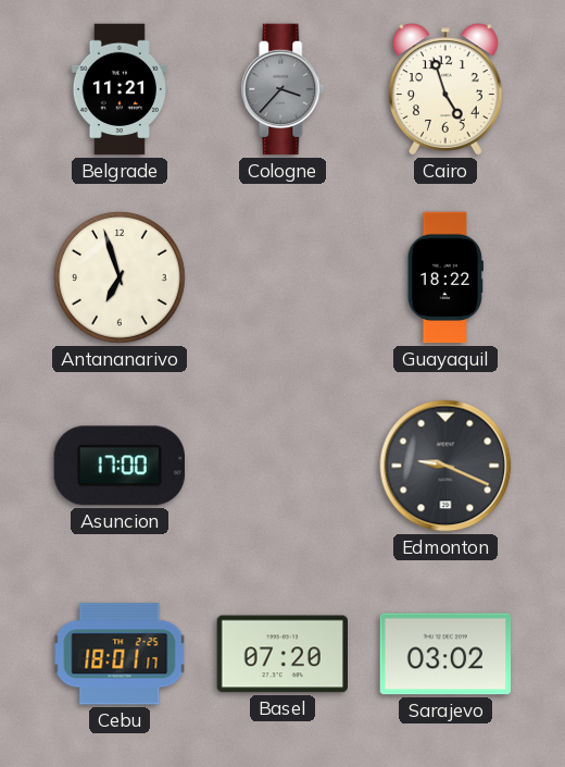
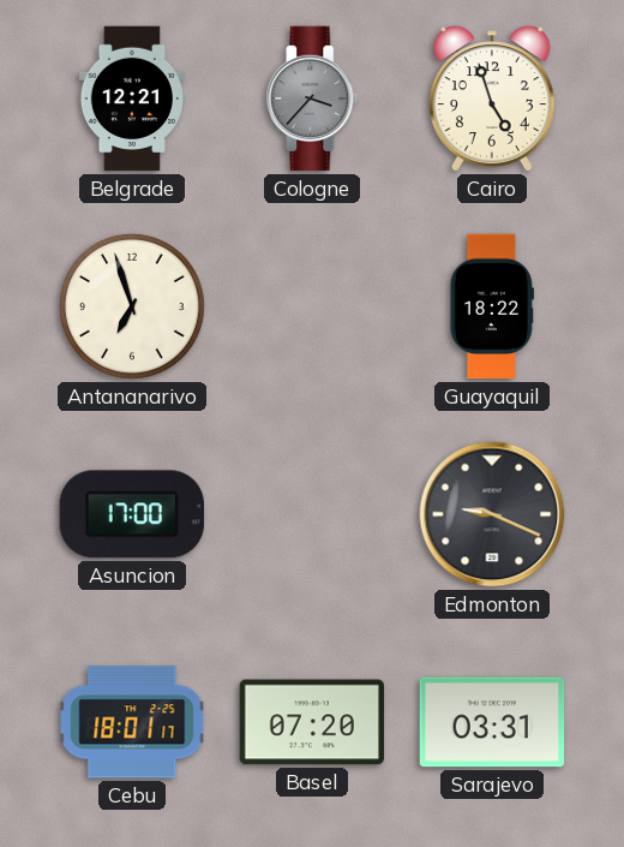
Belgrade: 11:21 -> 12:21 (131, 99)
Sarajevo: 03:02 -> 03:31 (492, 722)
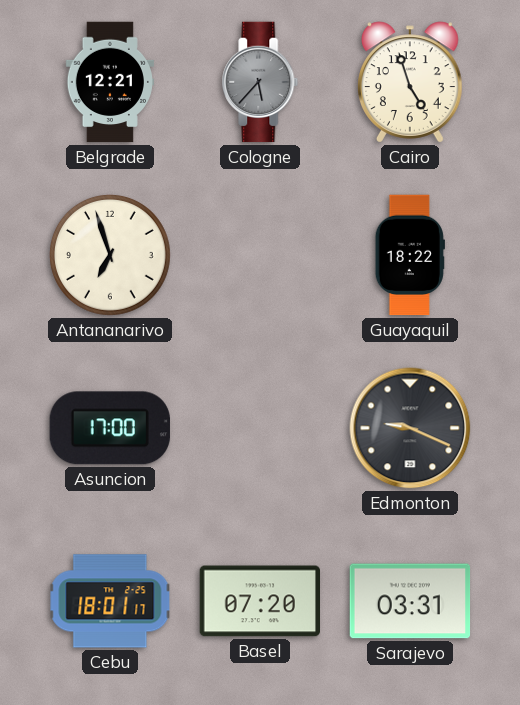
Cologne: 3:37 -> 5:37 (260, 82)
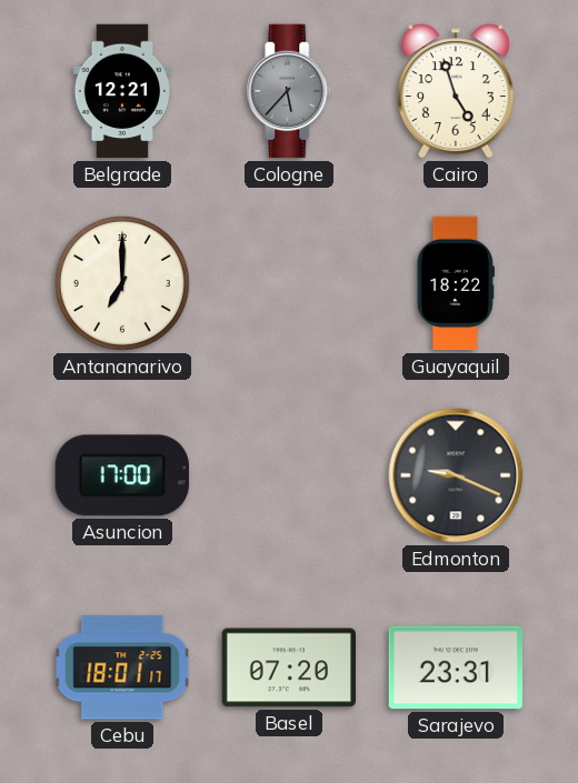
Antananarivo: 6:57 -> 7:00 (122, 283)
Sarajevo: 03:31 -> 23:31 (456, 667)
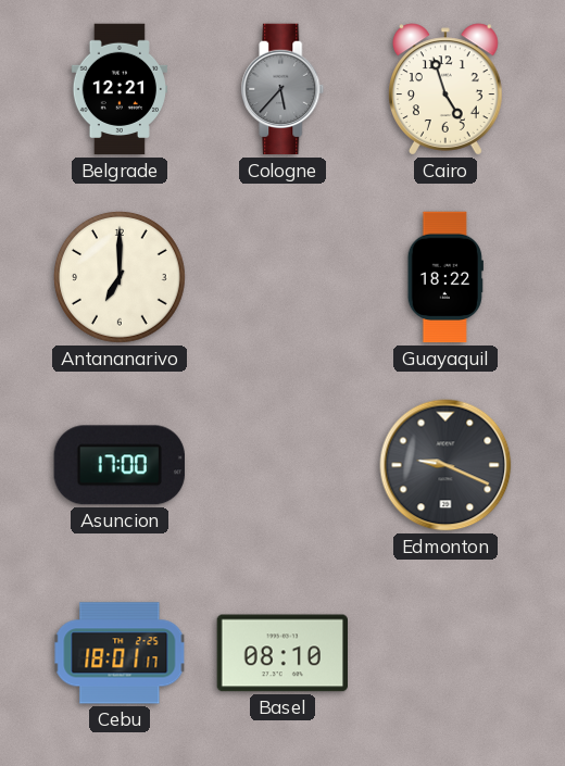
Basel: 07:20 -> 08:10 (281, 653)
Sarajevo: 23:31 -> none (456, 667)
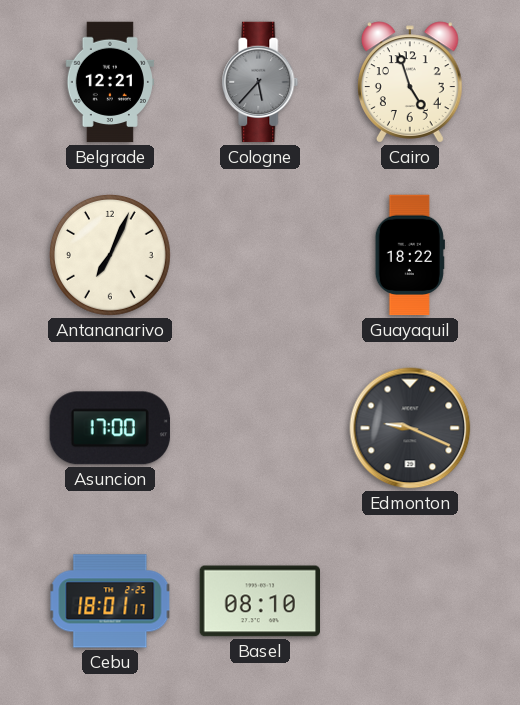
Antananarivo: 7:00 -> 7:04 (110, 255)
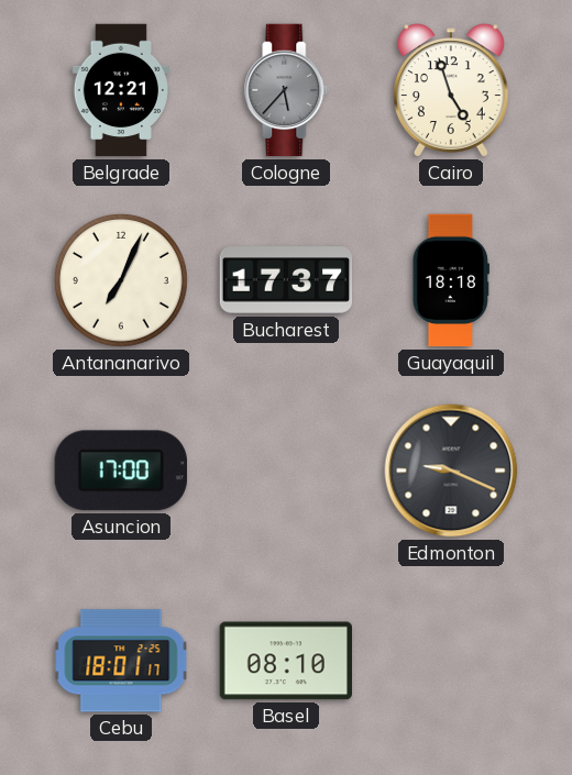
Bucharest: none -> 17:37 (286, 280)
Guayaquil: 18:22 -> 18:18 (451, 280)
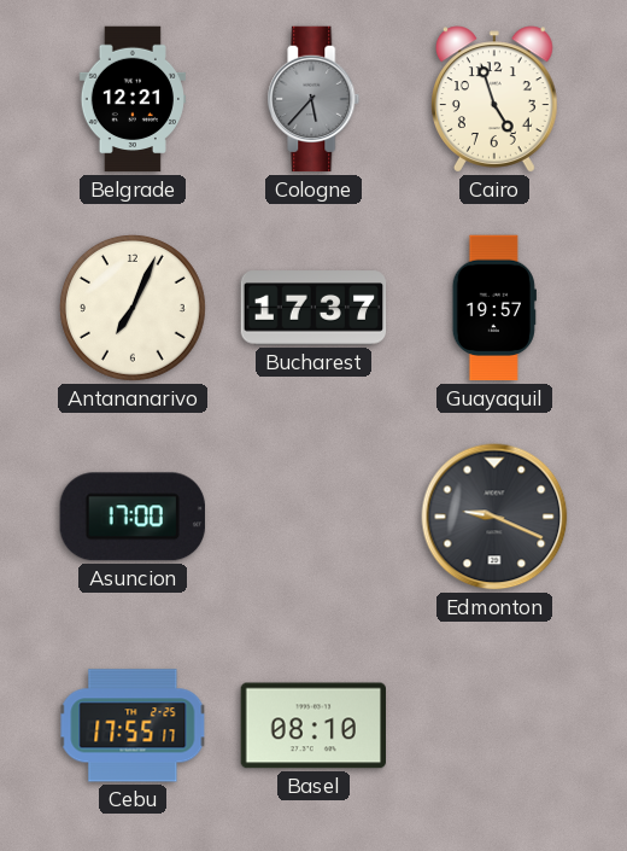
Guayaquil: 18:18 -> 19:57 (494, 308)
Cebu: 18:01 -> 17:55 (133, 725)
